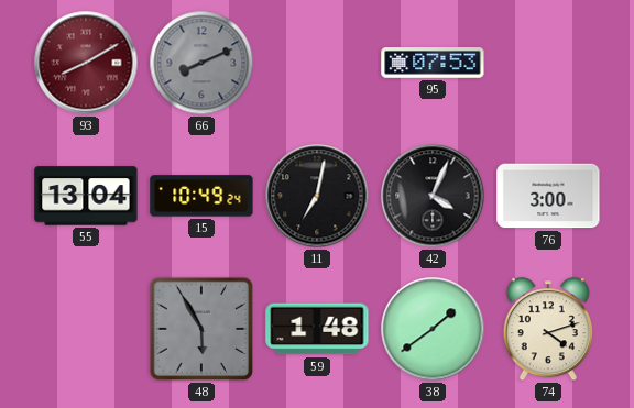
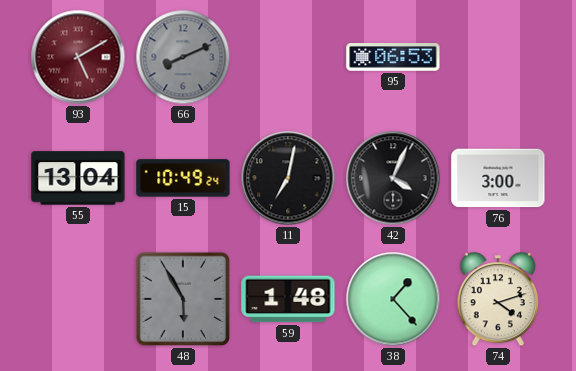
93: 8:10 -> 5:10 (78, 57)
95: 07:53 -> 06:53 (393, 57)
38: 1:39 -> 1:23 (393, 299)
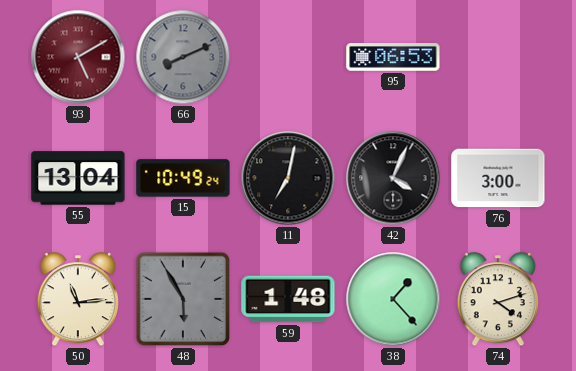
50: none -> 11:14 (78, 300)
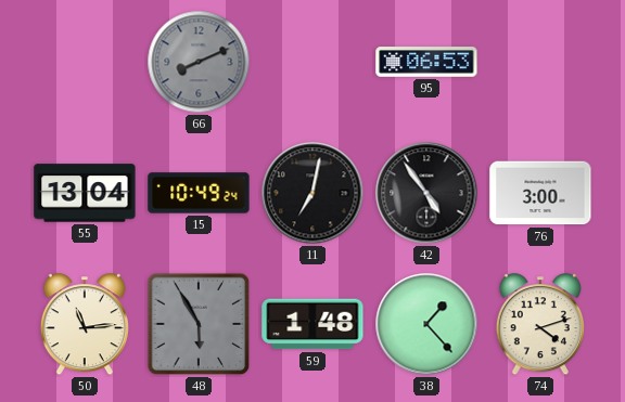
93: 5:10 -> none (78, 57)
42: 4:04 -> 4:54 (426, 193)
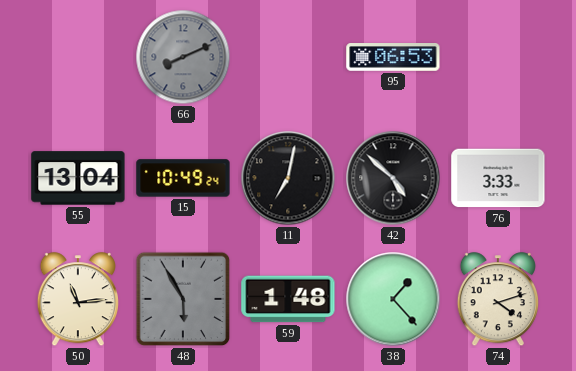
42: 4:54 -> 4:52 (393, 178)
76: 3:00 -> 3:33 (498, 178)
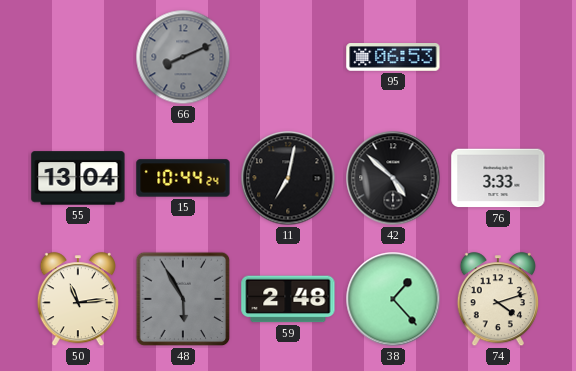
15: 10:49 -> 10:44 (183, 178)
59: 1:48 -> 2:48 (288, 299)
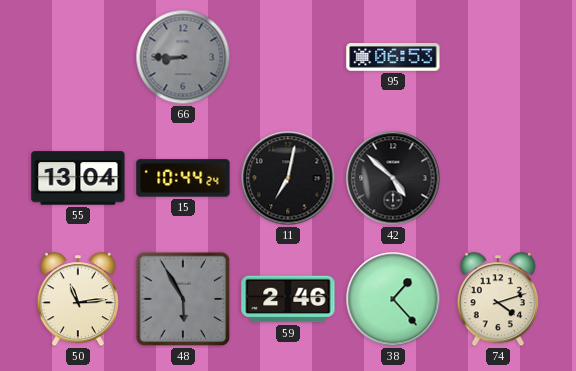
66: 8:11 -> 8:45 (183, 57)
76: 3:33 -> none (498, 178)
59: 2:48 -> 2:46 (288, 299)
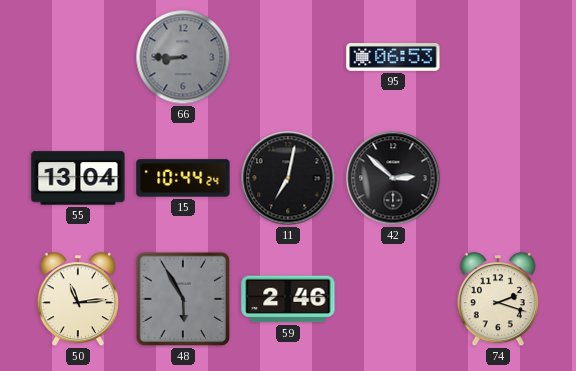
42: 4:52 -> 2:52 (393, 178)
38: 1:23 -> none (393, 299)
74: 4:12 -> 2:18 (498, 300)
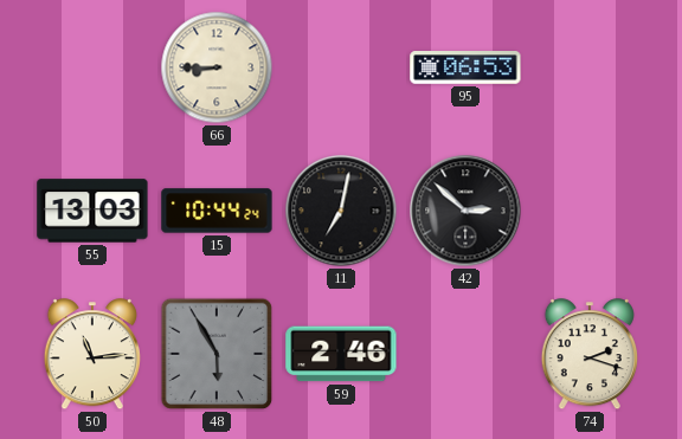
66 dial: grey -> cream (217, 67)
55: 13:04 -> 13:03 (92, 211)
